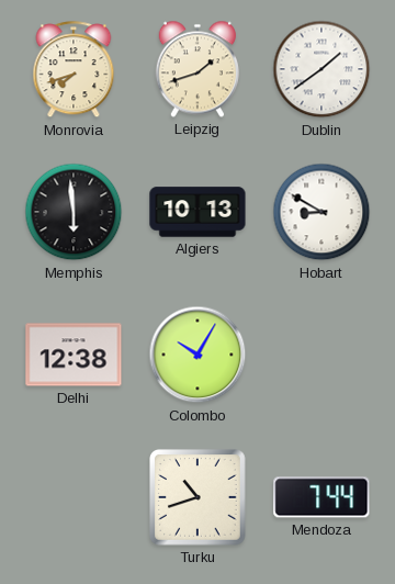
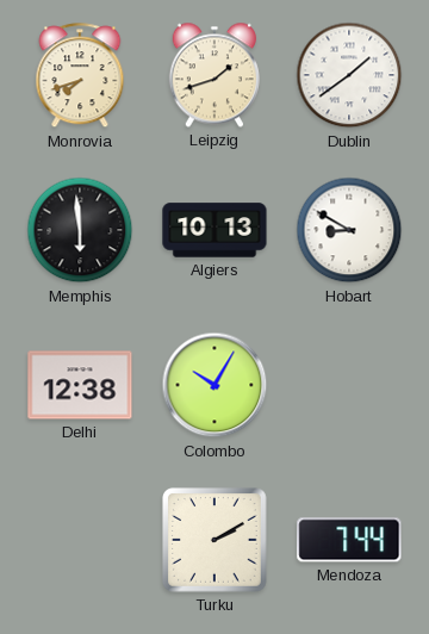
Turku: 10:42 -> 2:10 (216, 541)
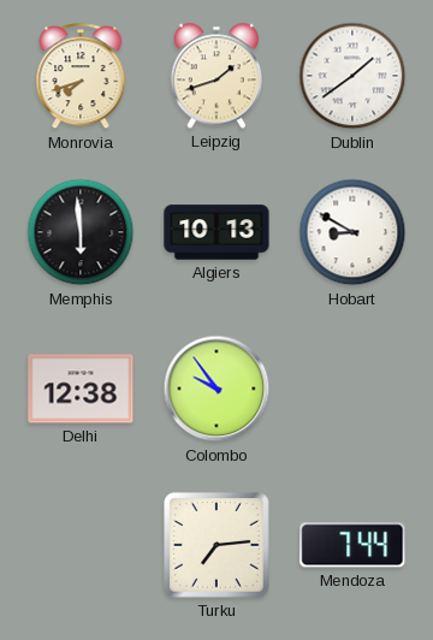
Colombo: 10:05 -> 9:54 (216, 389)
Turku: 2:10 -> 7:14 (218, 546)
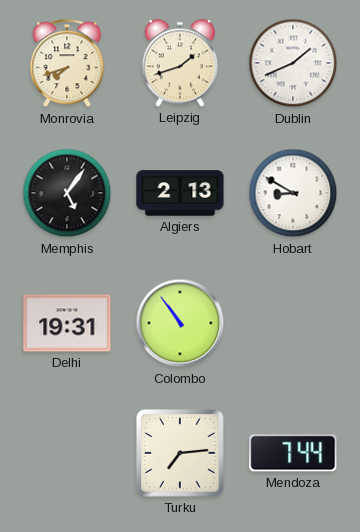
Dublin: 1:39 -> 1:41 (293, 63)
Memphis: 5:59 -> 5:06 (67, 193)
Algiers: 10:13 -> 2:13 (180, 193)
Delhi: 12:38 -> 19:31 (67, 323)
Colombo: 9:54 -> 10:54 (180, 323)
